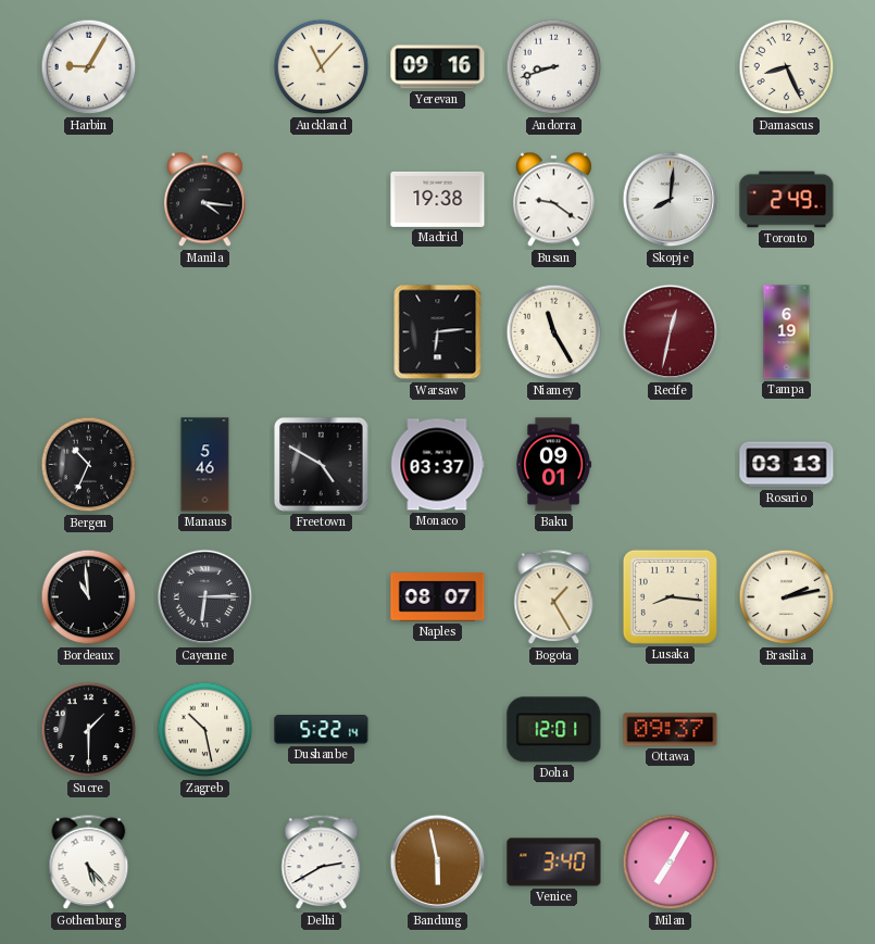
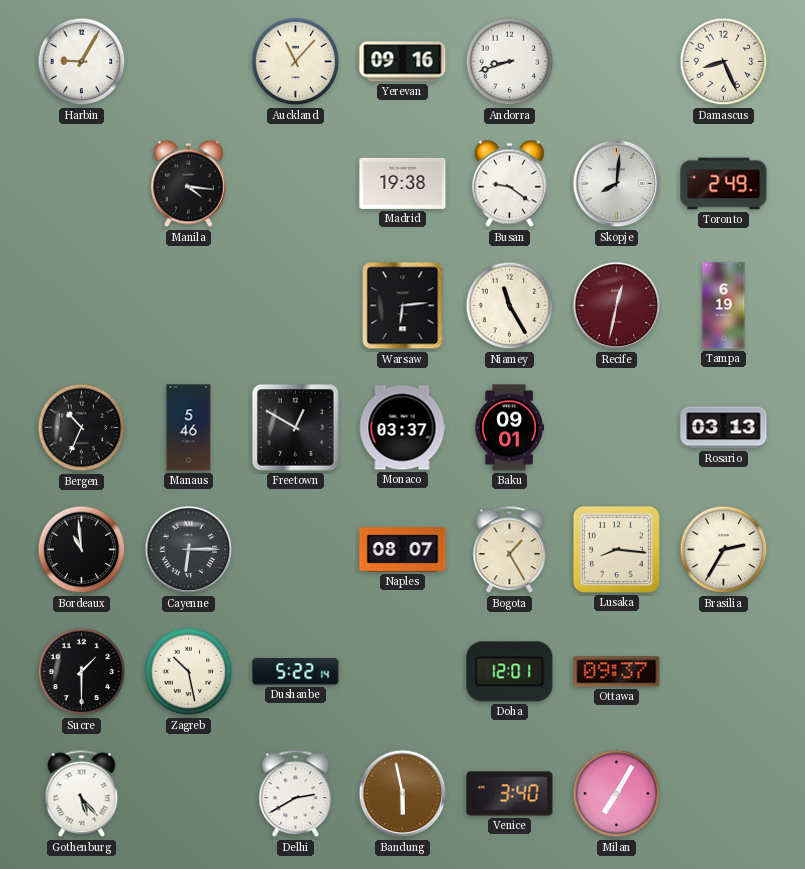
Freetown: 4:50 -> 12:50 (296, 428)
Brasilia: 2:13 -> 2:35 (724, 550)
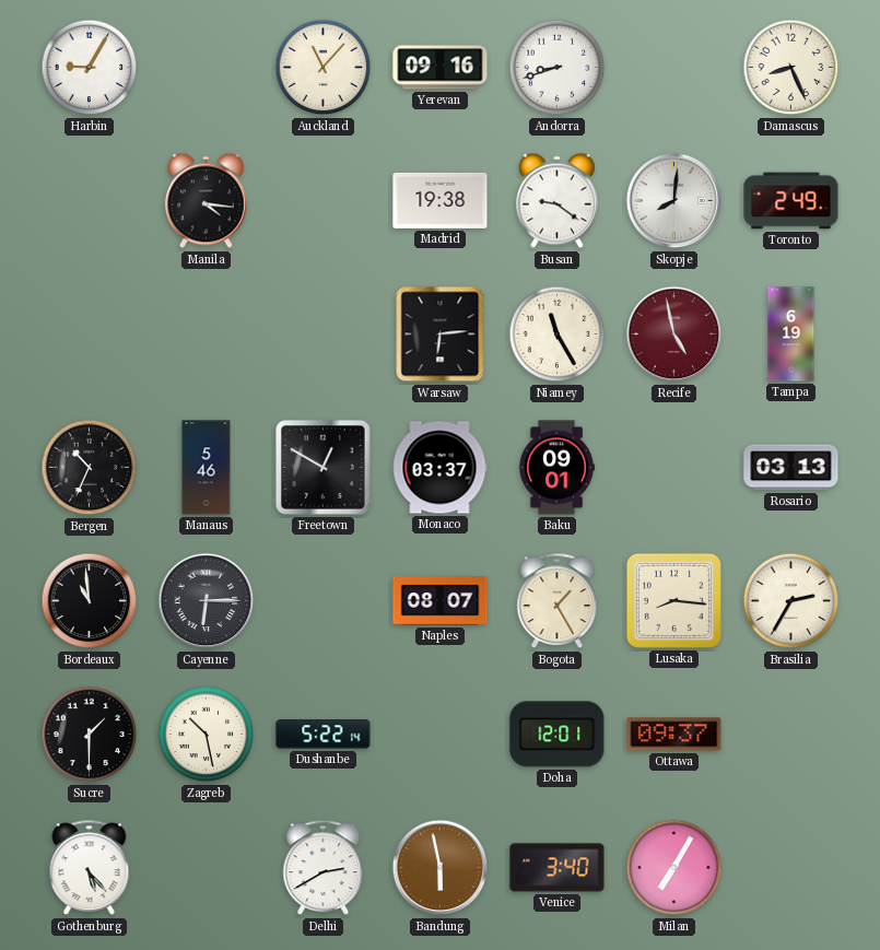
Recife: 12:32 -> 4:58 (674, 335)
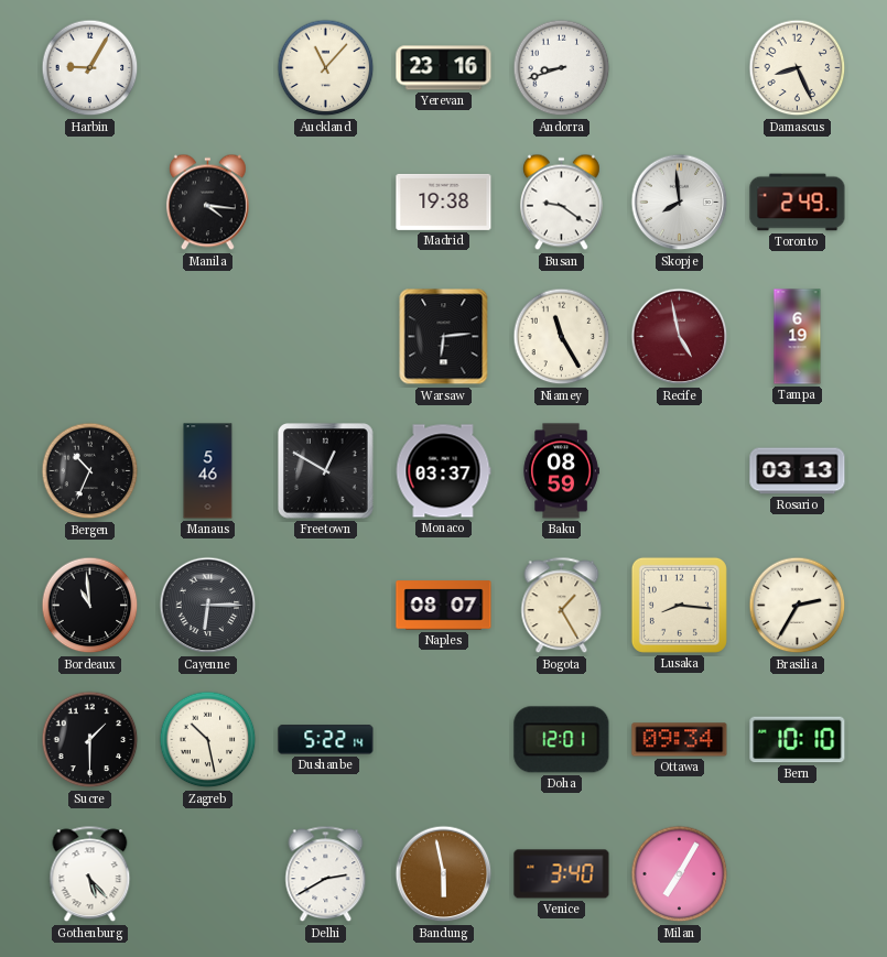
Yerevan: 09:16 -> 23:16 (444, 68)
Skopje: 8:01 -> 7:59 (680, 203)
Baku: 09:01 -> 08:59 (561, 471)
Ottawa: 09:37 -> 09:34 (680, 740)
Bern: none -> 10:10 (798, 740)
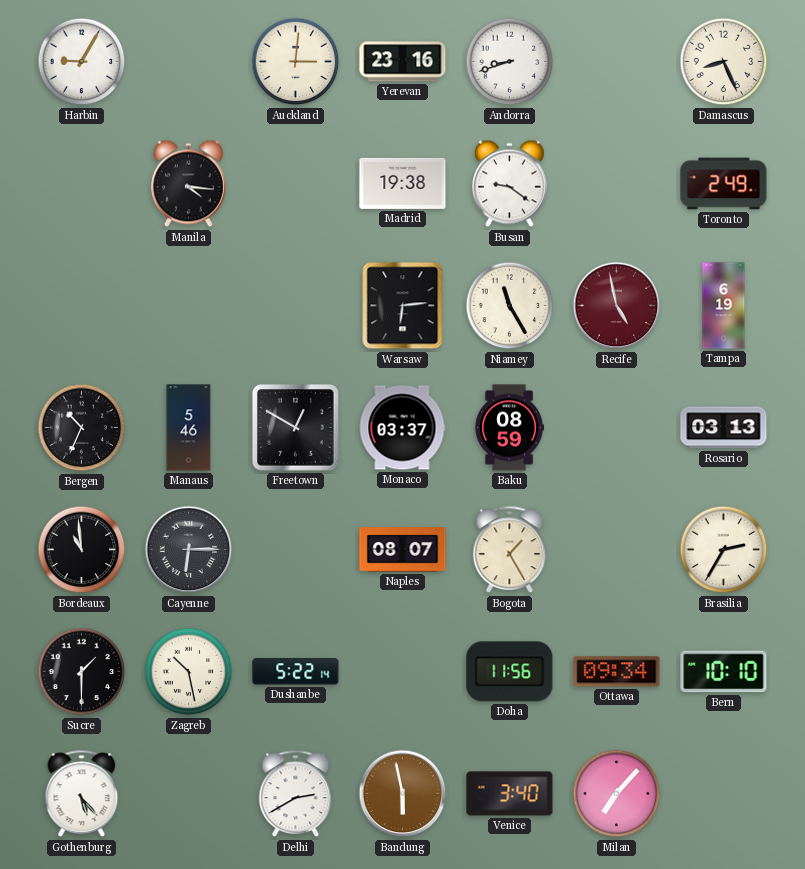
Auckland: 11:07 -> 3:01 (296, 62)
Skopje: 7:59 -> none (680, 203)
Lusaka: 8:16 -> none (679, 605)
Doha: 12:01 -> 11:56 (510, 672)
Milan: 7:05 -> 7:07 (617, 794)
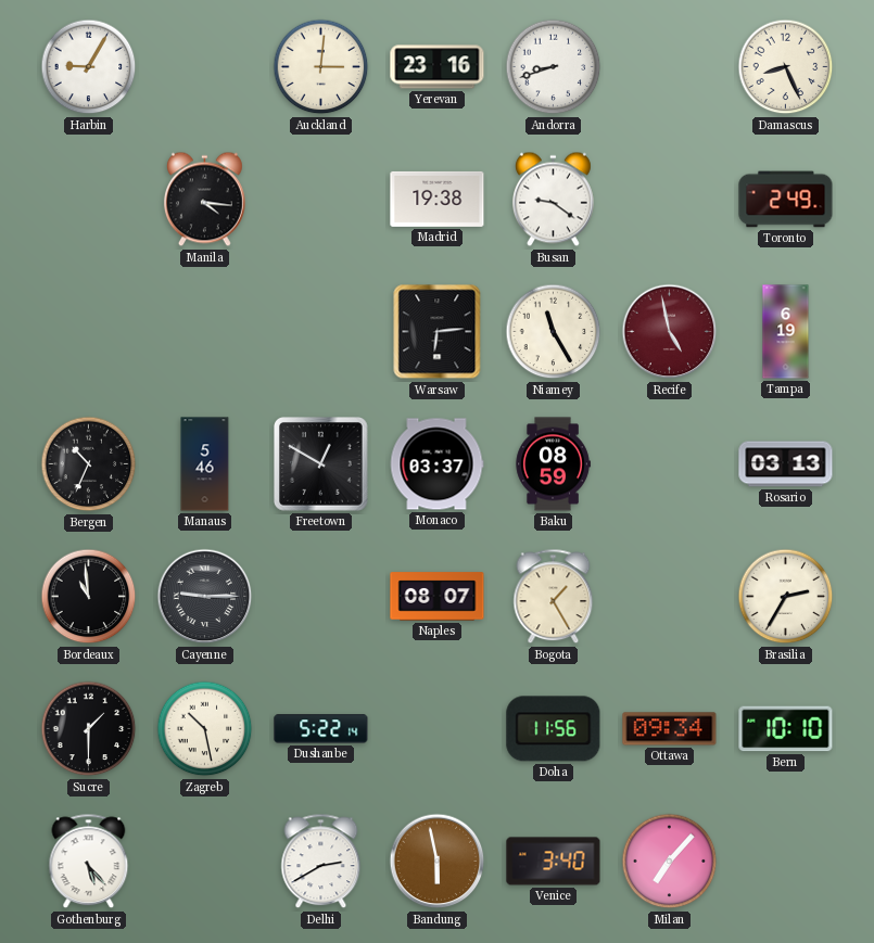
Cayenne: 6:15 -> 9:15 (205, 597)
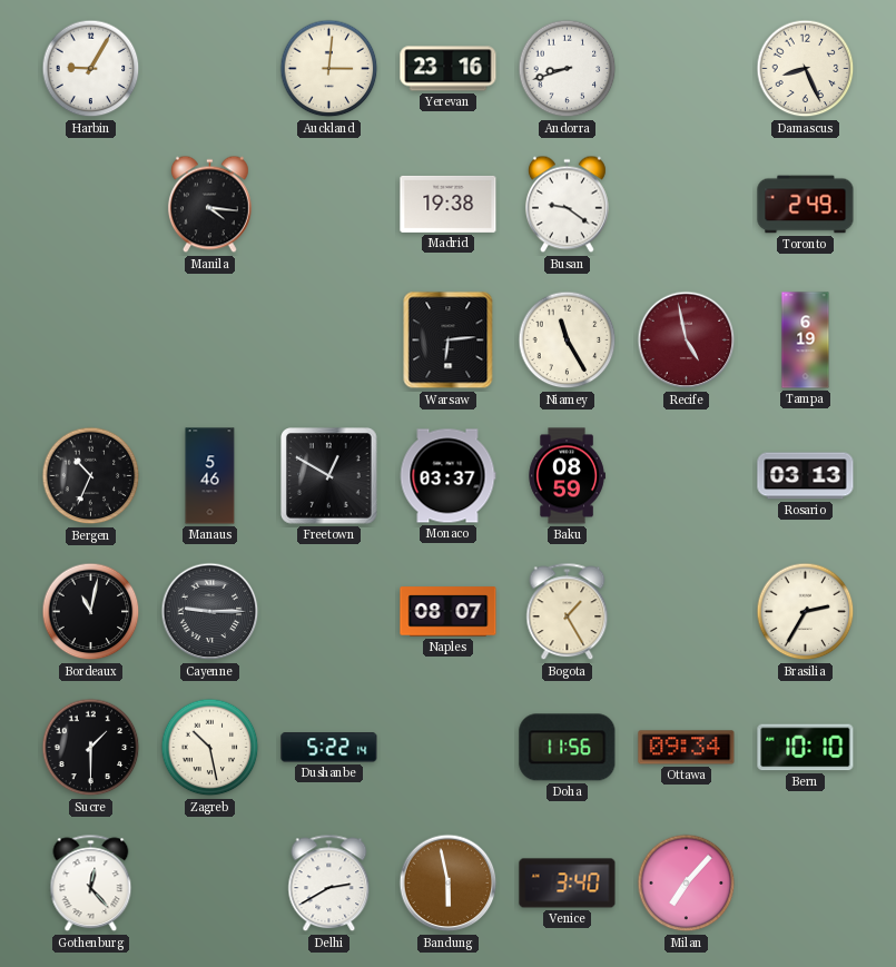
Bordeaux: 10:59 -> 11:02 (91, 612)
Gothenburg: 5:23 -> 12:23 (91, 884)
